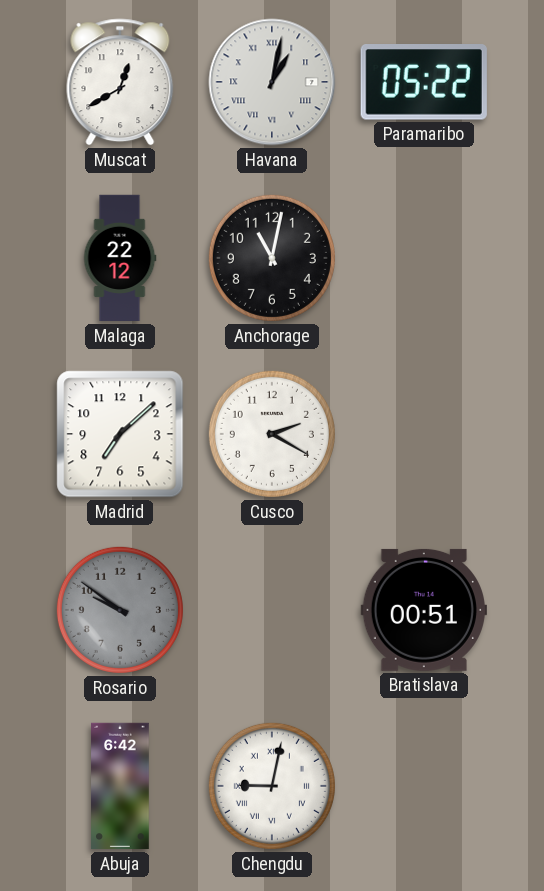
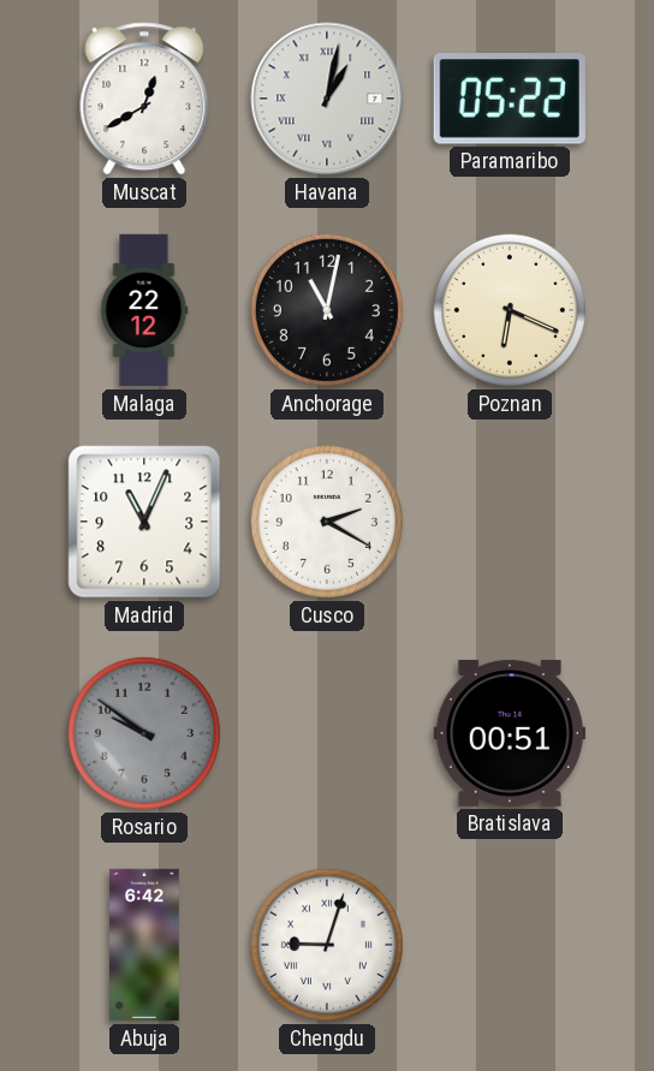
Poznan: none -> 6:19 (510, 310)
Madrid: 7:08 -> 11:04 (144, 522)
Chengdu: 9:02 -> 9:03 (327, 945)
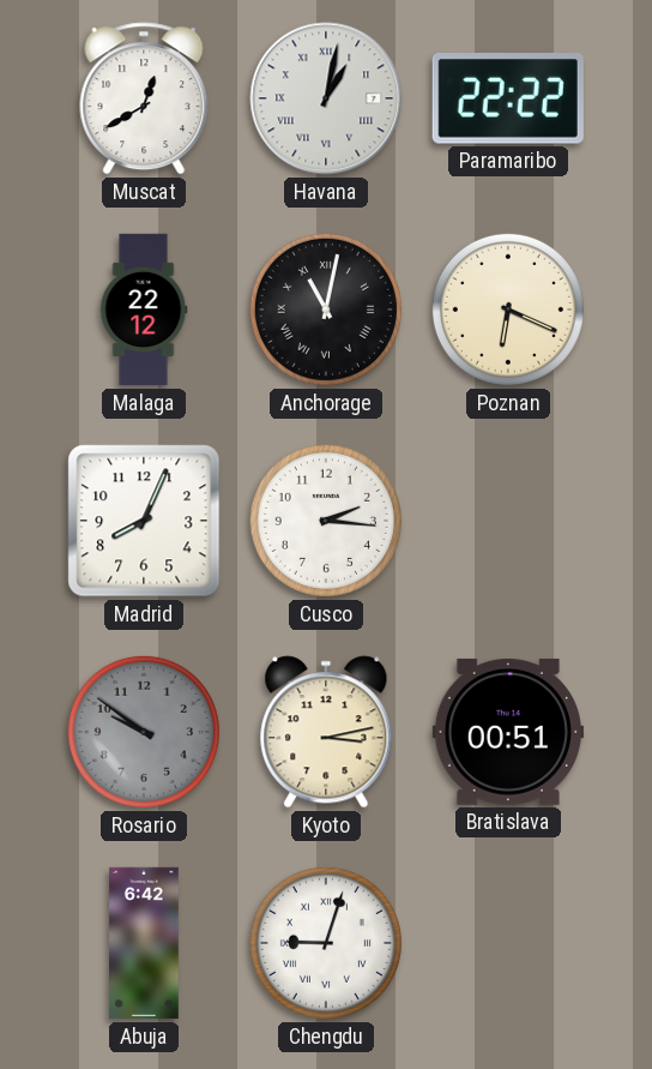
Paramaribo: 05:22 -> 22:22 (508, 100)
Anchorage numerals: Arabic -> Roman (326, 310)
Madrid: 11:04 -> 8:04 (144, 521)
Cusco: 2:20 -> 2:16 (326, 521)
Kyoto: none -> 3:13 (326, 732)
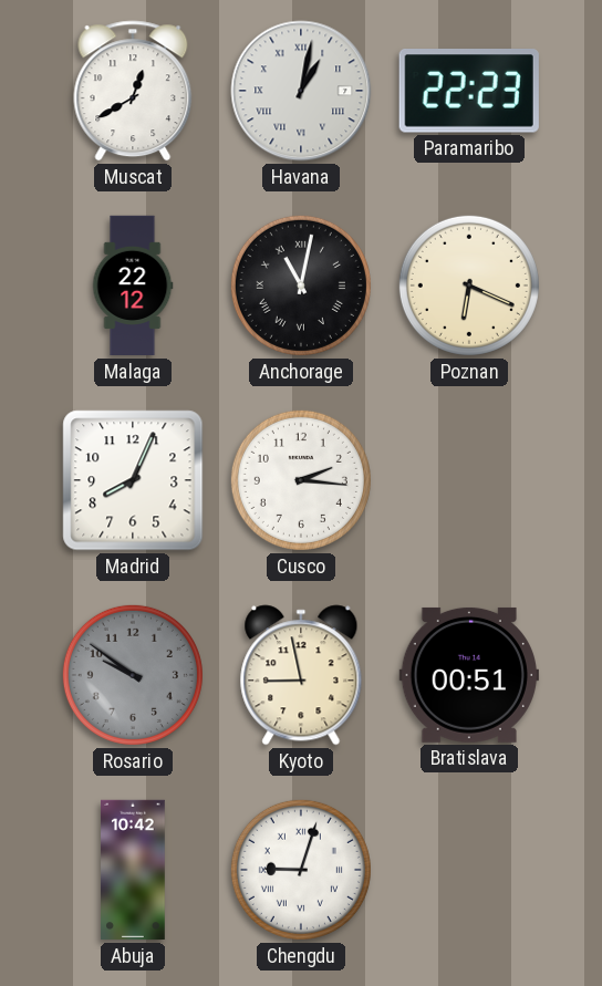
Paramaribo: 22:22 -> 22:23 (469, 92)
Kyoto: 3:13 -> 8:58 (301, 675)
Abuja: 6:42 -> 10:42 (133, 870)
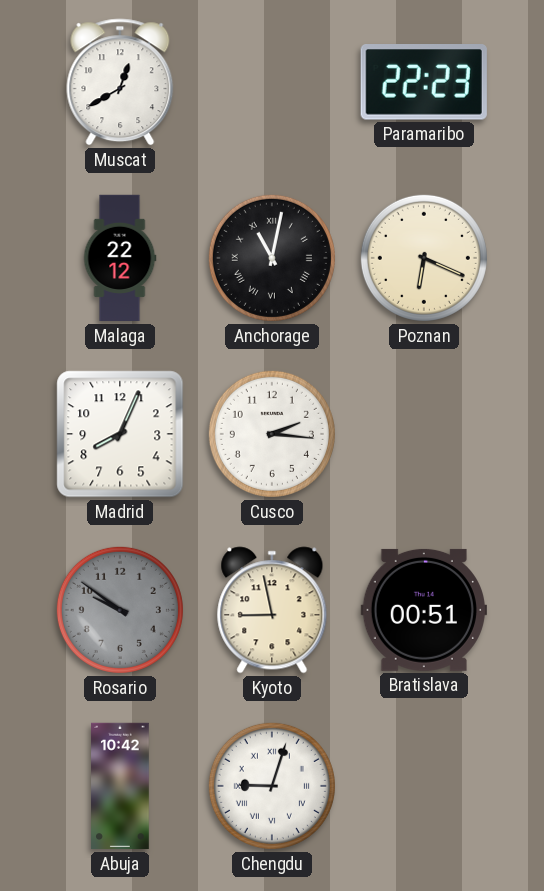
Havana: 1:02 -> none (301, 91)
